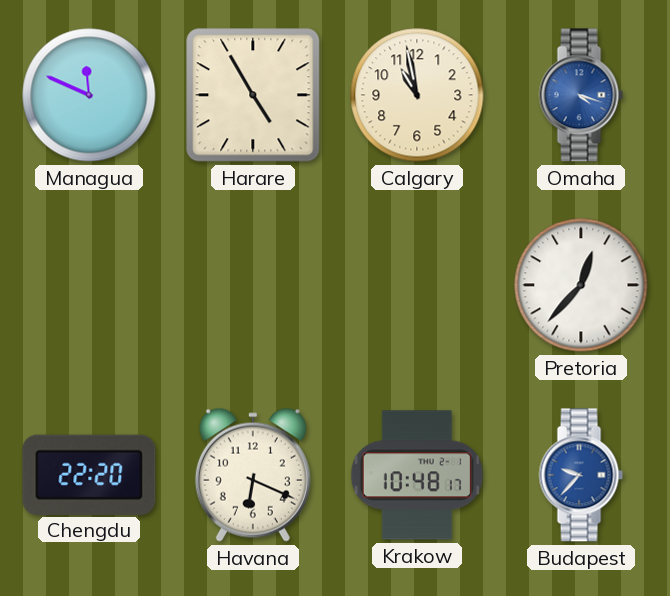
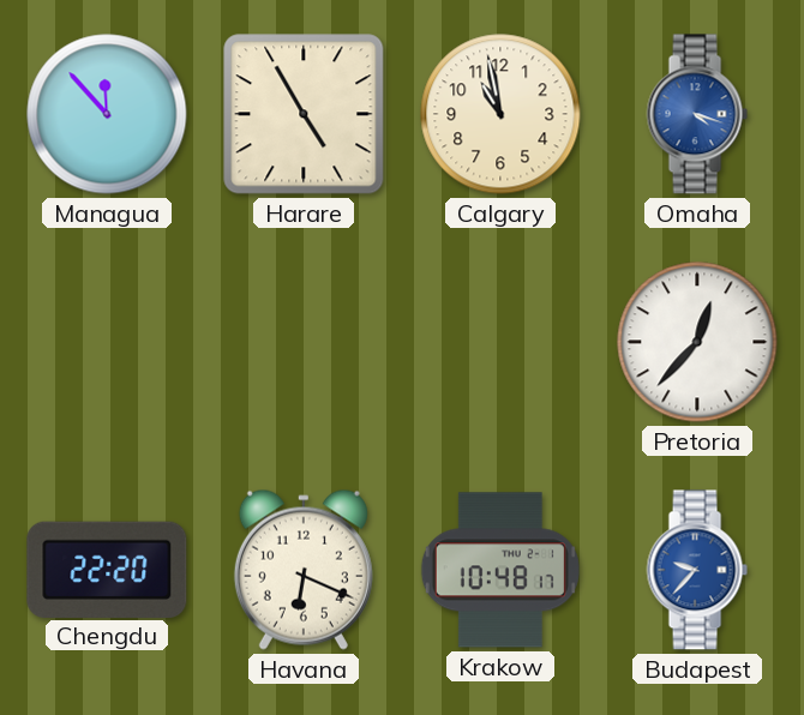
Managua: 11:49 -> 11:53 (107, 114)
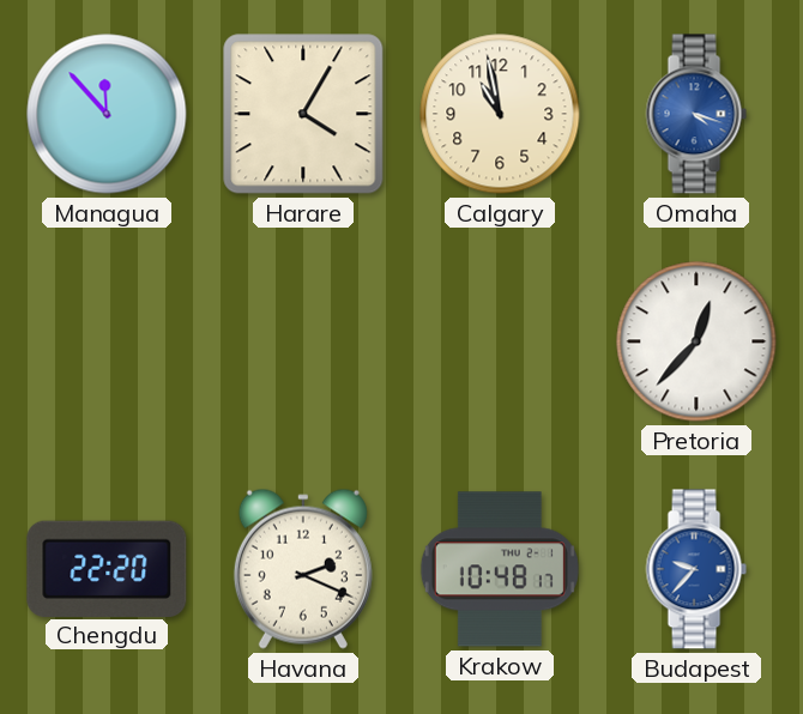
Harare: 4:55 -> 4:05 (303, 114)
Havana: 6:19 -> 2:19 (303, 569)
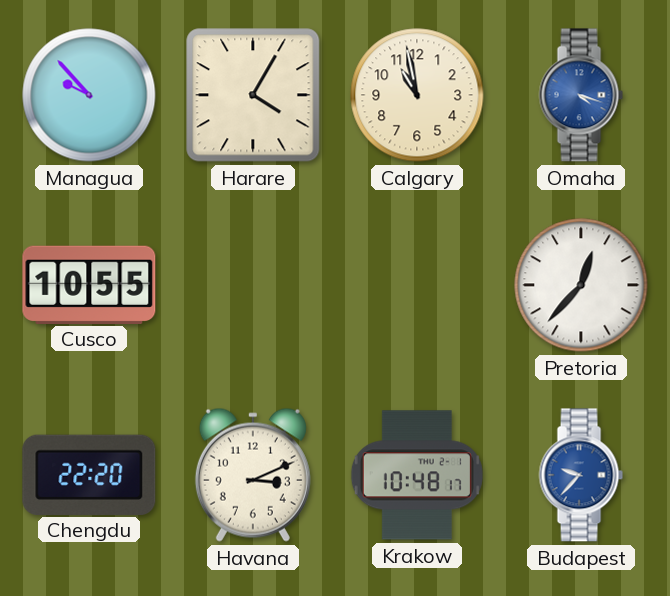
Managua: 11:53 -> 9:53 (89, 95)
Cusco: none -> 10:55 (89, 284)
Havana: 2:19 -> 3:11 (253, 475)
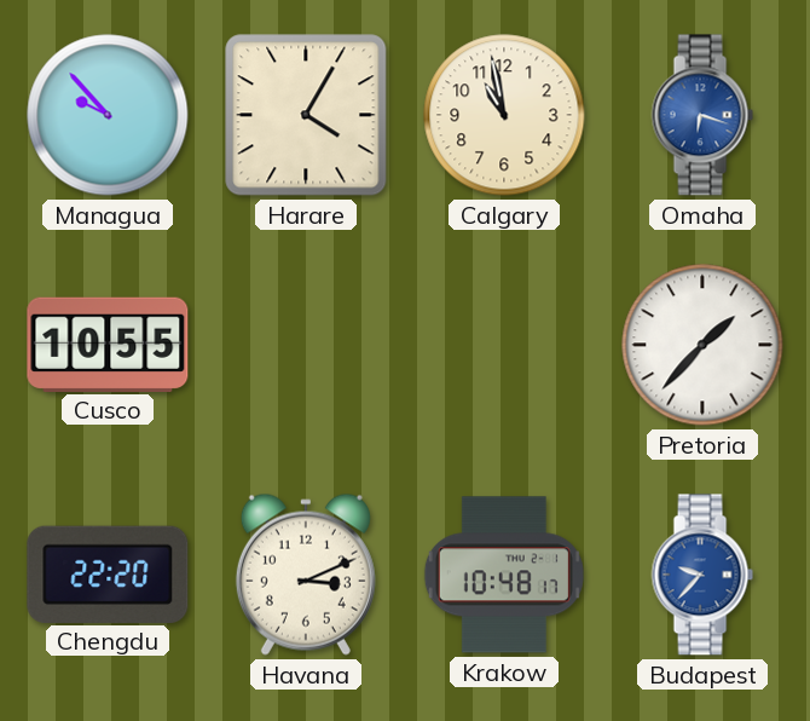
Omaha: 4:18 -> 6:18 (702, 115)
Pretoria: 12:37 -> 1:37 (702, 345)
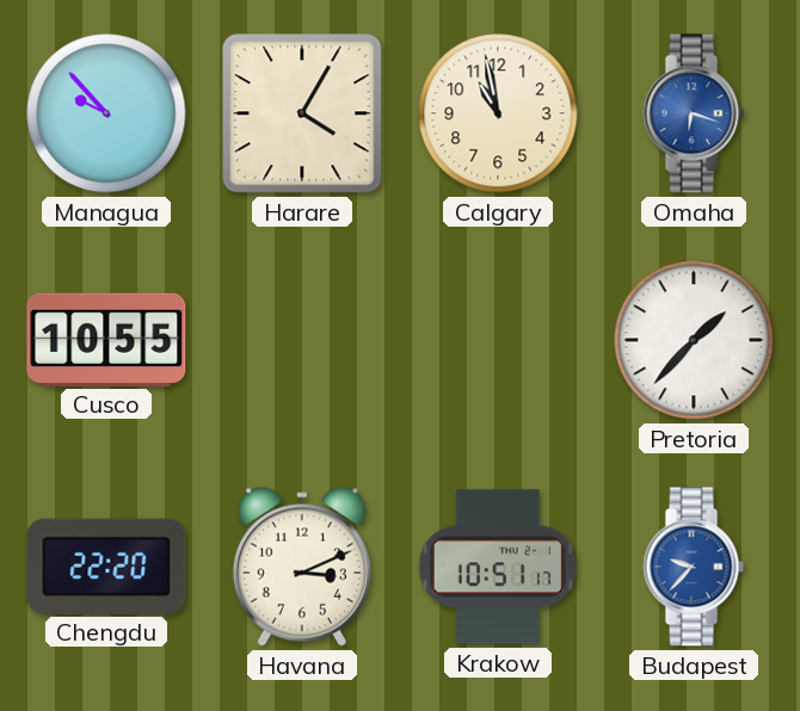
Krakow: 10:48 -> 10:51 (498, 567)
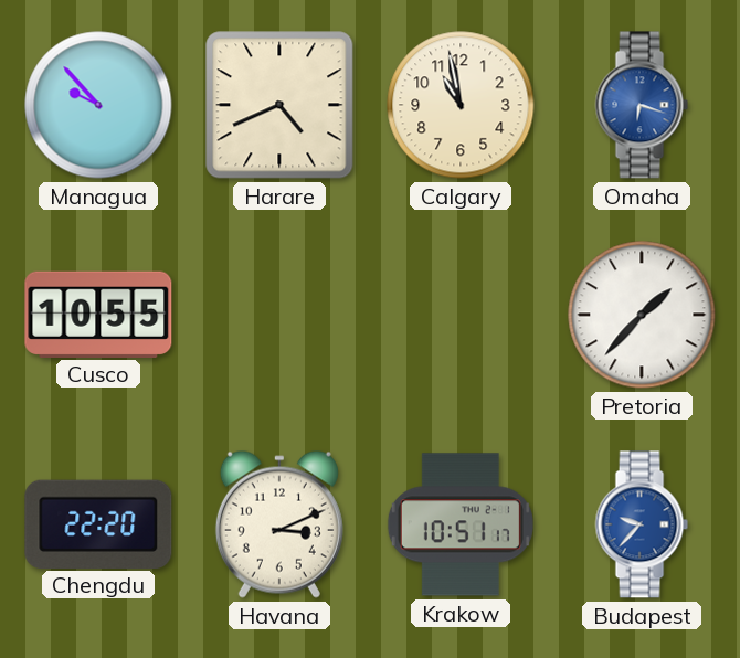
Harare: 4:05 -> 4:41 (279, 105)
